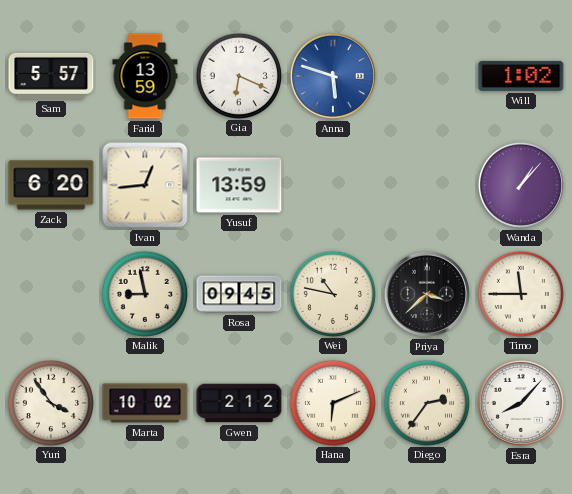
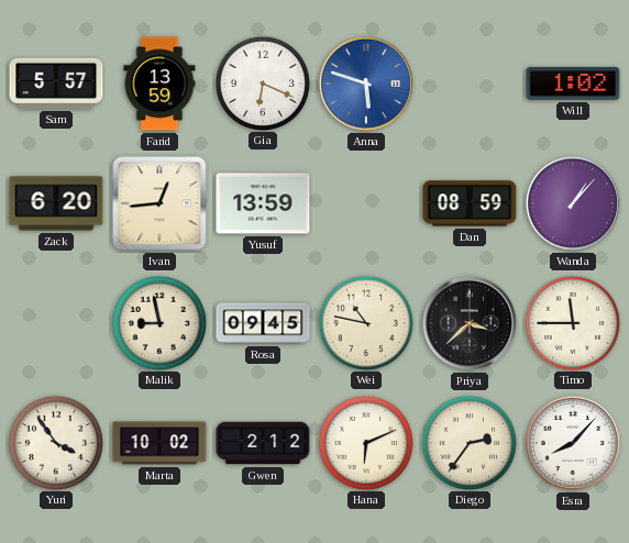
Dan: none -> 08:59 (470, 203)
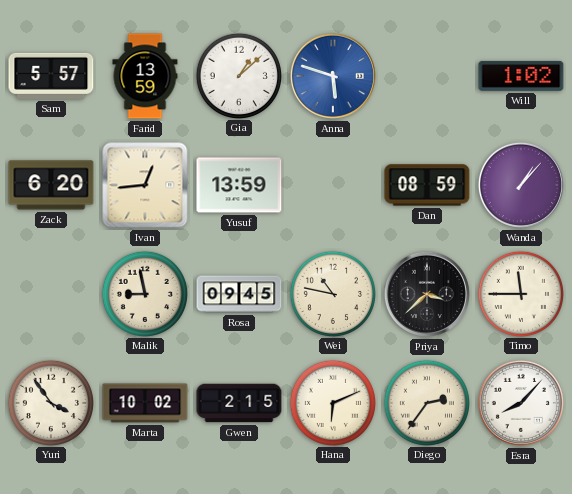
Gia: 6:19 -> 1:08 (238, 75)
Gwen: 2:12 -> 2:15 (239, 403)
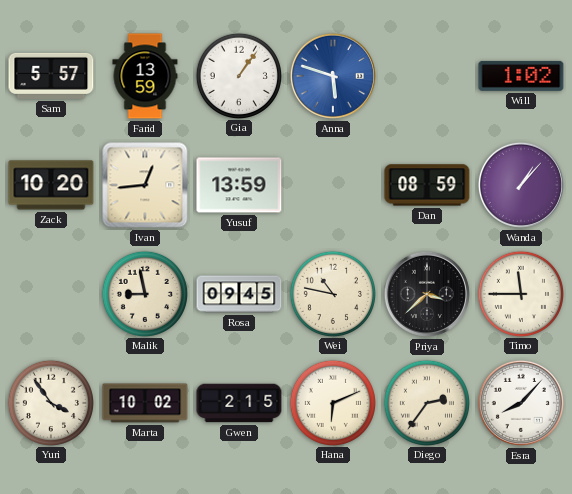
Gia: 1:08 -> 1:06 (238, 75)
Zack: 6:20 -> 10:20 (51, 185)
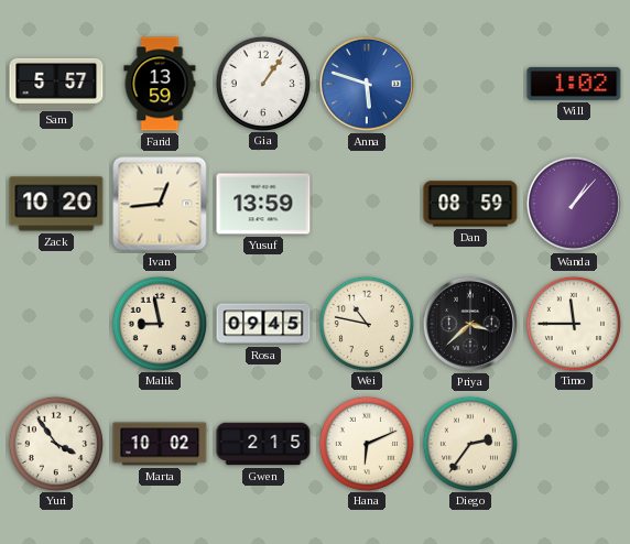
Esra: 8:07 -> none (521, 403)
